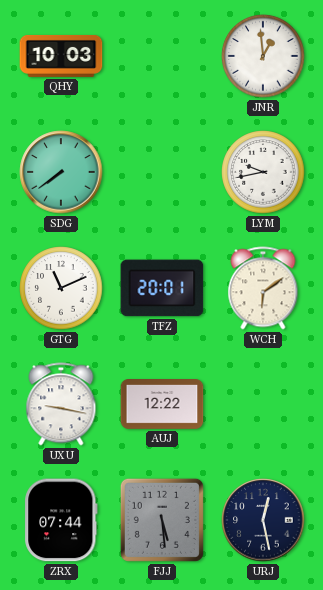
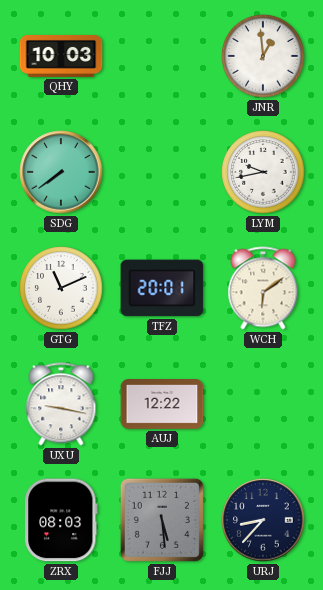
ZRX: 07:44 -> 08:03 (61, 520)
URJ: 12:28 -> 8:37 (263, 520)
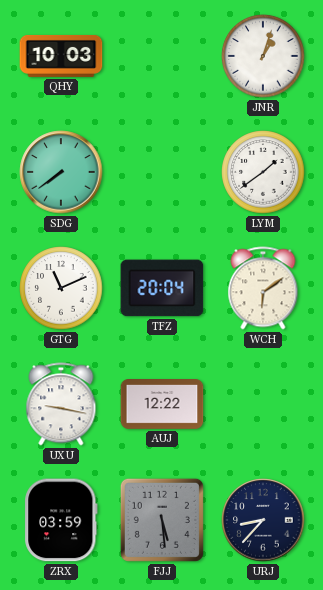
JNR: 12:59 -> 1:03 (263, 56)
LYM: 9:43 -> 1:39 (263, 172)
TFZ: 20:01 -> 20:04 (162, 288)
ZRX: 08:03 -> 03:59 (61, 520)
